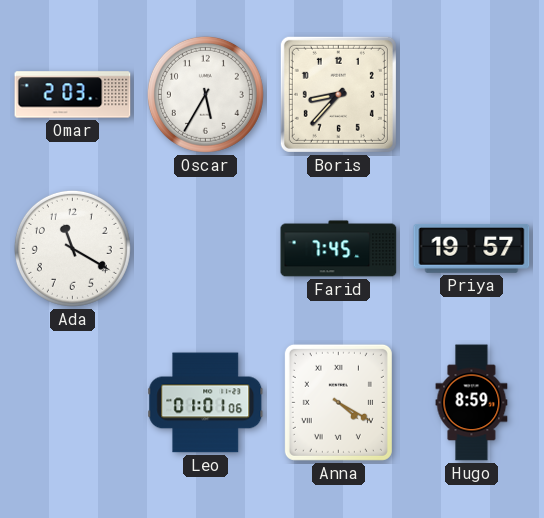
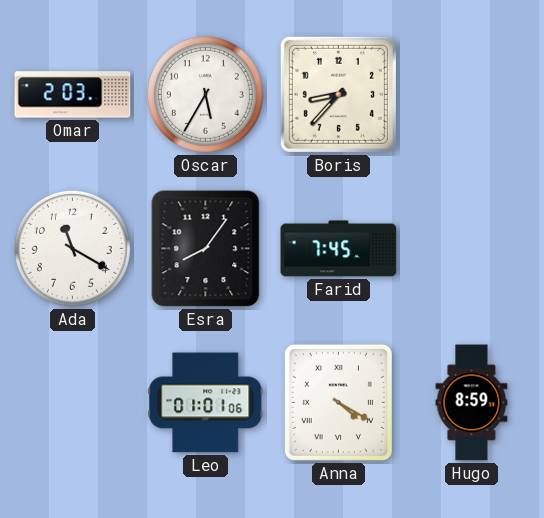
Esra: none -> 8:06 (206, 249)
Priya: 19:57 -> none (472, 248)
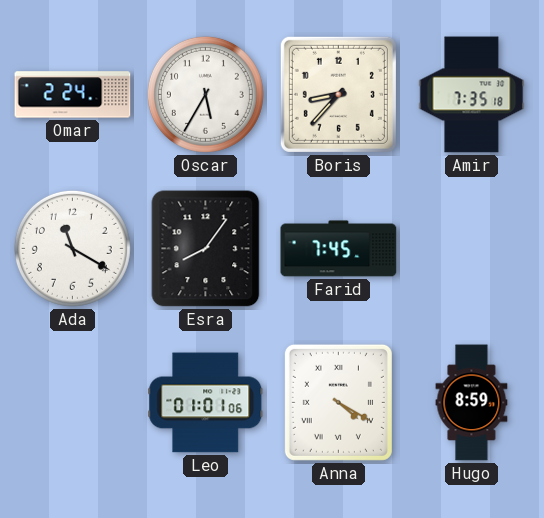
Omar: 2:03 -> 2:24 (73, 95)
Amir: none -> 7:35 (472, 95)
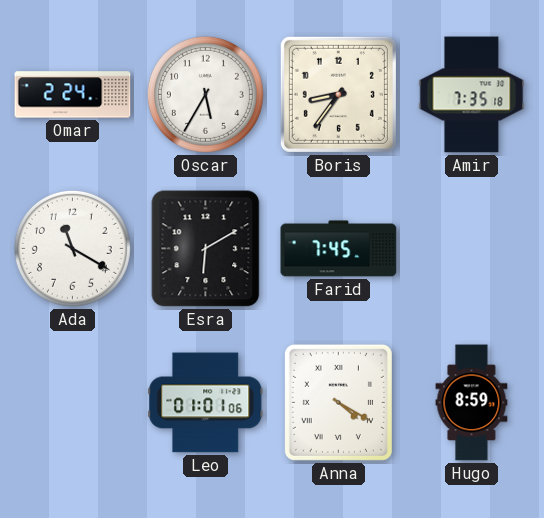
Boris: 8:37 -> 8:36 (338, 94)
Esra: 8:06 -> 6:10 (206, 249)
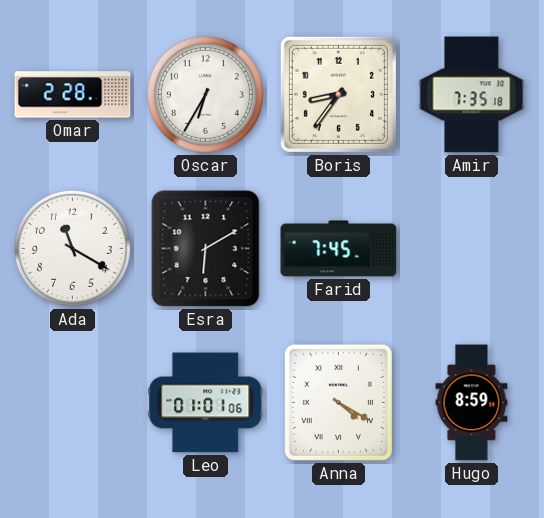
Omar: 2:24 -> 2:28 (73, 95)
Oscar: 5:35 -> 6:35 (205, 94)
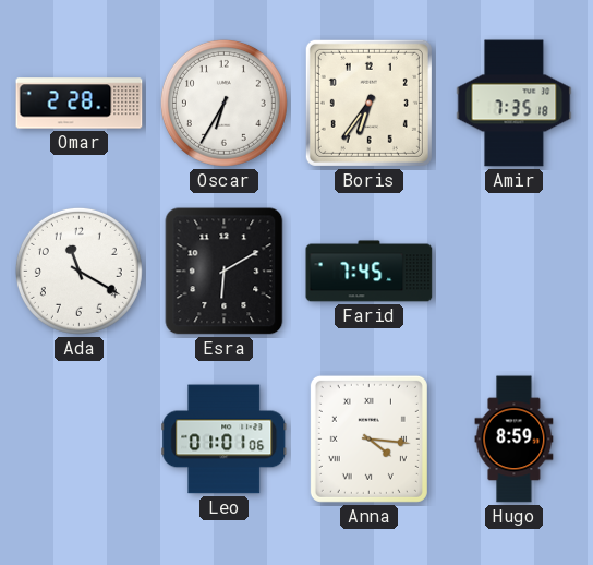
Boris: 8:36 -> 6:36 (368, 103)
Anna: 4:20 -> 4:16 (368, 438)
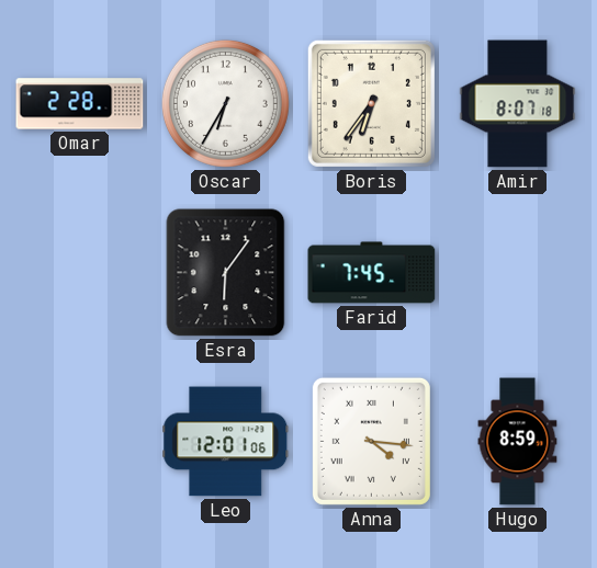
Amir: 7:35 -> 8:07 (518, 104)
Ada: 11:20 -> none (78, 271)
Esra: 6:10 -> 6:06 (226, 273)
Leo: 01:01 -> 12:01 (226, 442)
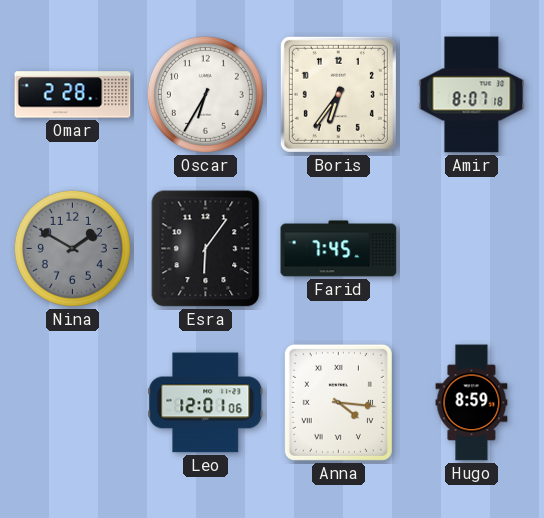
Nina: none -> 1:50 (72, 248)
